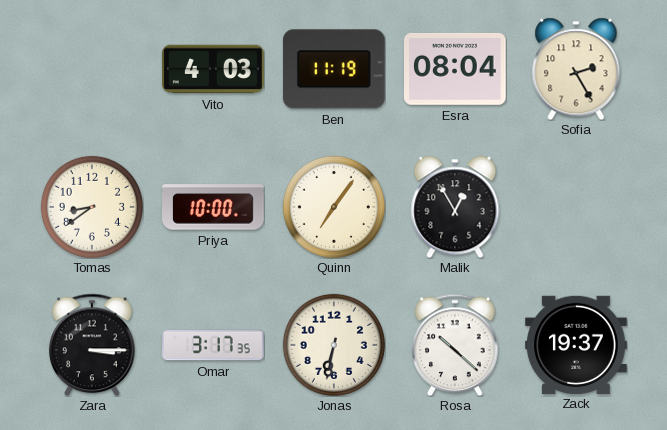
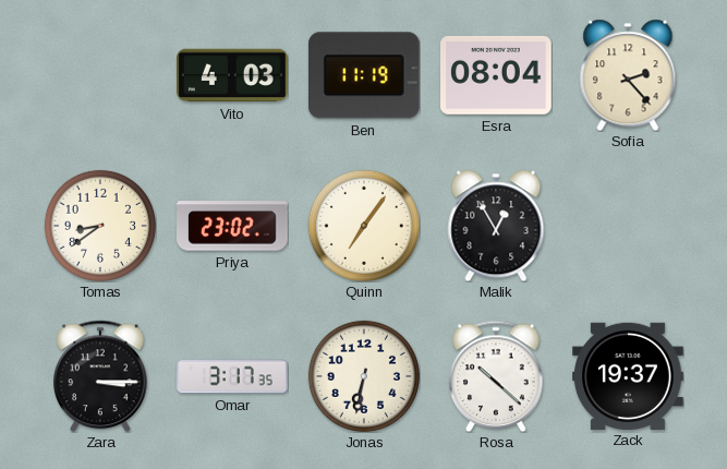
Sofia: 2:25 -> 2:23 (628, 75)
Priya: 10:00 -> 23:02 (232, 226)
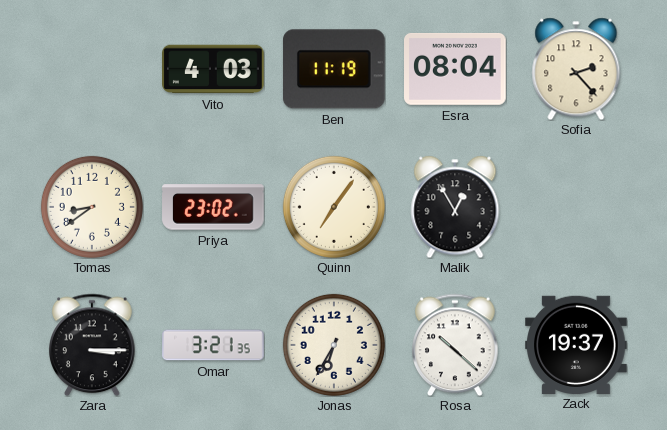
Omar: 3:17 -> 3:21 (213, 345)
Jonas: 6:32 -> 6:35 (334, 345)
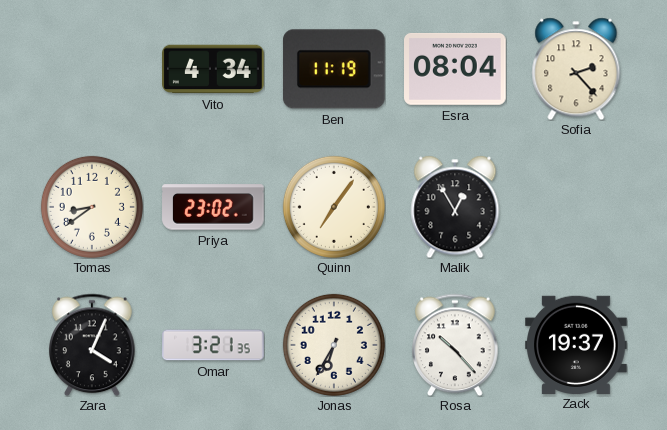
Vito: 4:03 -> 4:34 (213, 69)
Zara: 3:15 -> 4:04 (92, 345)
Rosa: 10:22 -> 10:23 (455, 345)
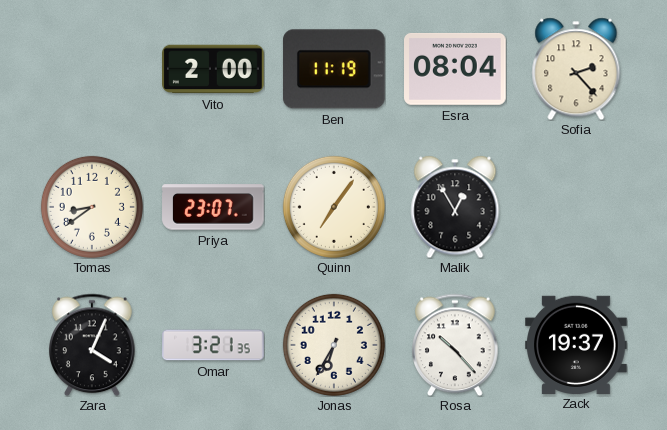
Vito: 4:34 -> 2:00 (213, 69)
Priya: 23:02 -> 23:07 (213, 207)
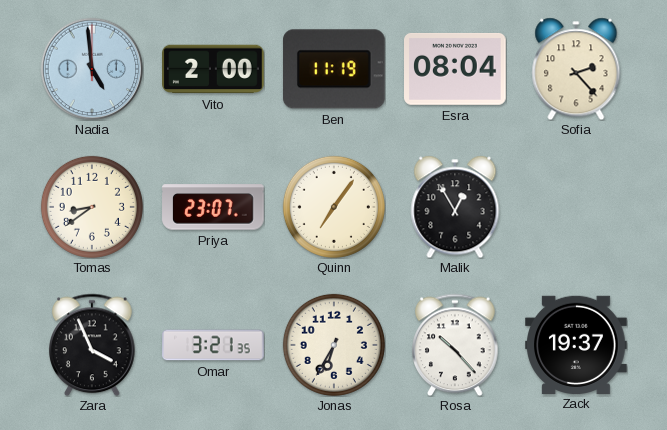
Nadia: none -> 4:59 (92, 69)
Zara: 4:04 -> 3:56 (92, 345)
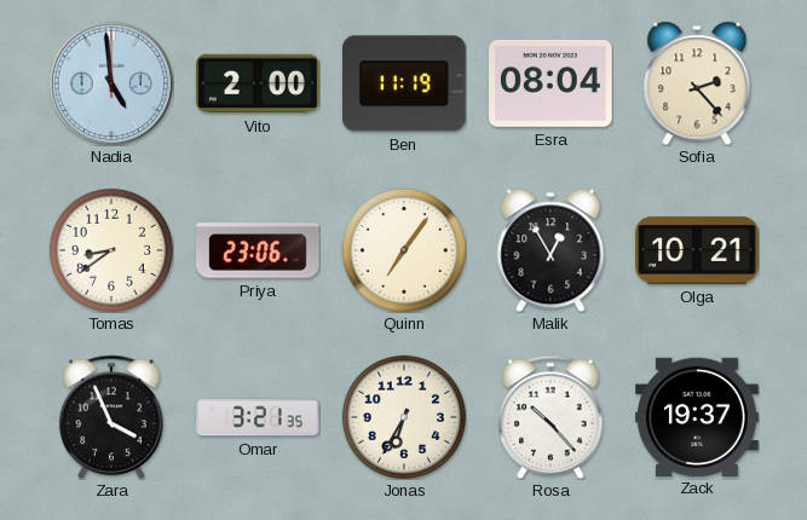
Priya: 23:07 -> 23:06 (258, 250)
Olga: none -> 10:21 (697, 250)
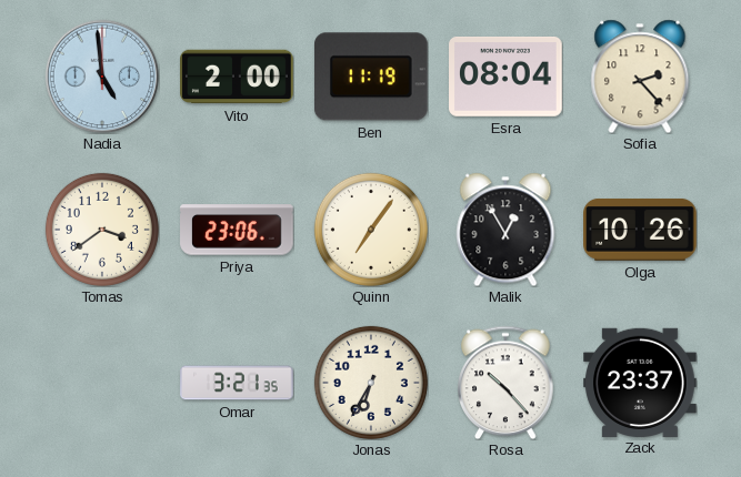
Tomas: 8:39 -> 3:39 (102, 230)
Olga: 10:21 -> 10:26 (640, 230)
Zara: 3:56 -> none (111, 417)
Zack: 19:37 -> 23:37 (640, 382)
